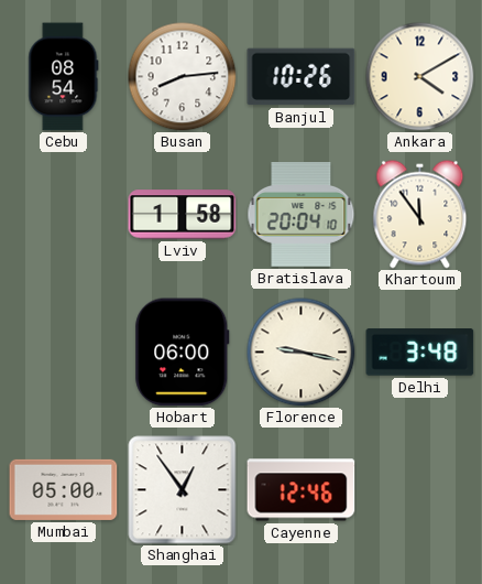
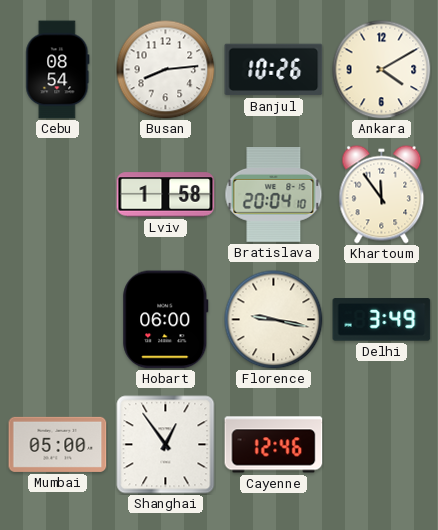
Delhi: 3:48 -> 3:49 (382, 320)
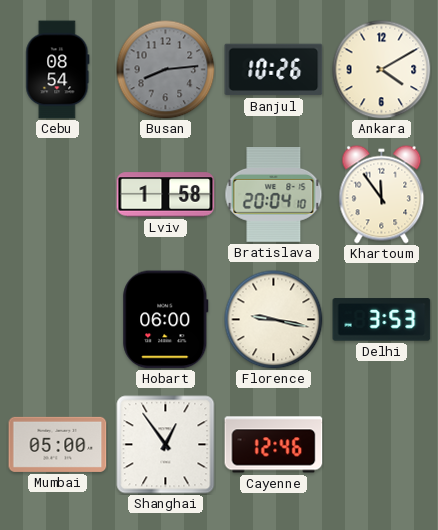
Busan dial: white -> grey (166, 70)
Delhi: 3:49 -> 3:53 (382, 320)
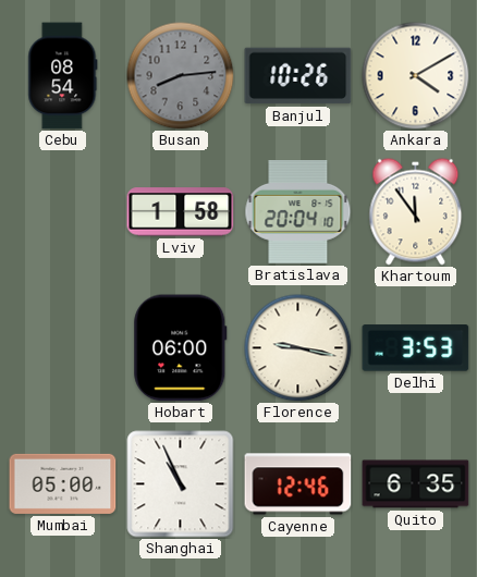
Shanghai: 12:54 -> 10:56 (181, 484)
Quito: none -> 6:35 (416, 484)
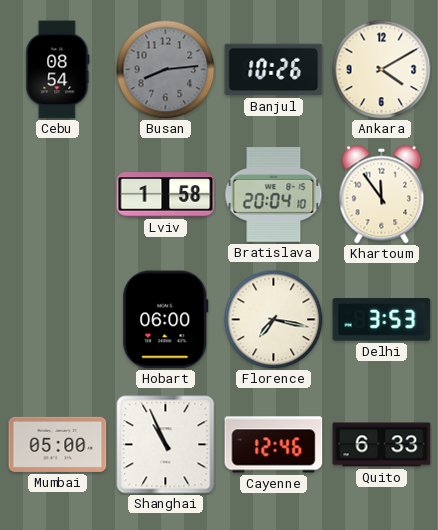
Florence: 9:17 -> 7:17 (274, 320)
Quito: 6:35 -> 6:33 (382, 445)
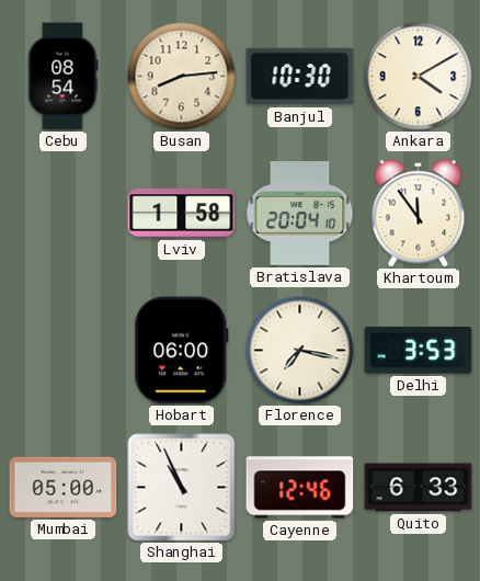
Busan dial: grey -> cream (182, 77)
Banjul: 10:26 -> 10:30 (300, 77)
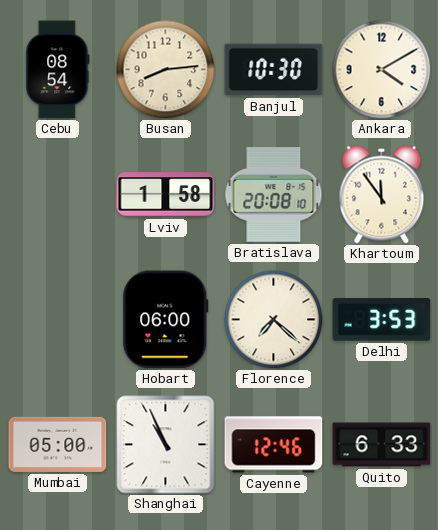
Bratislava: 20:04 -> 20:08 (274, 195)
Florence: 7:17 -> 7:22 (274, 320)
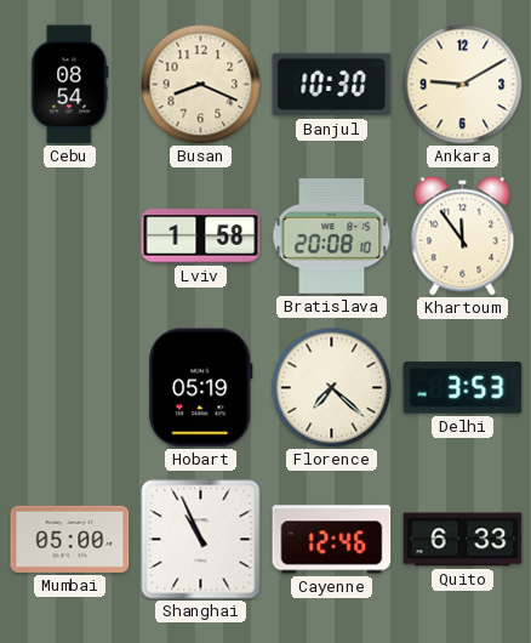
Busan: 8:14 -> 8:19 (201, 85)
Ankara: 4:10 -> 9:10 (463, 85)
Hobart: 06:00 -> 05:19 (201, 388)
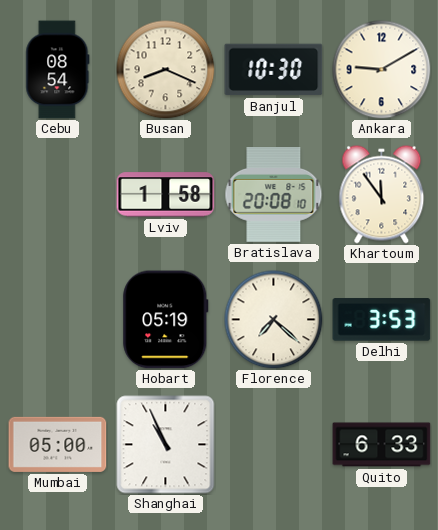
Cayenne: 12:46 -> none (332, 540)
